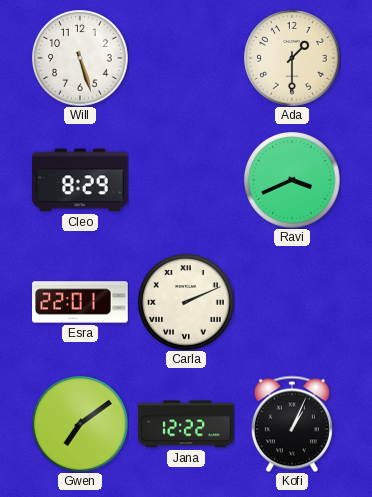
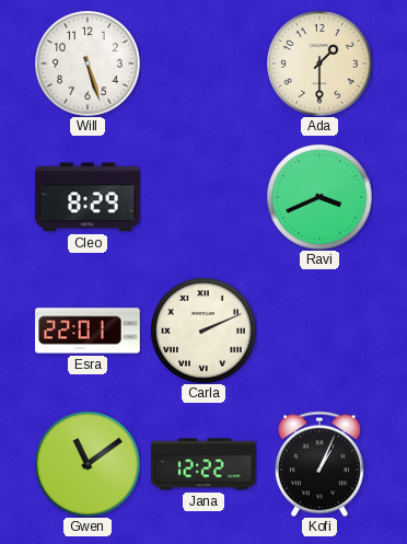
Gwen: 7:09 -> 11:09 (88, 464)
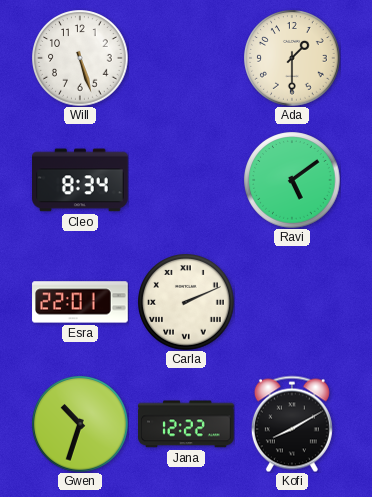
Cleo: 8:29 -> 8:34 (81, 180)
Ravi: 3:41 -> 5:09 (292, 180)
Gwen: 11:09 -> 10:33 (80, 424)
Kofi: 1:04 -> 8:10 (292, 424)
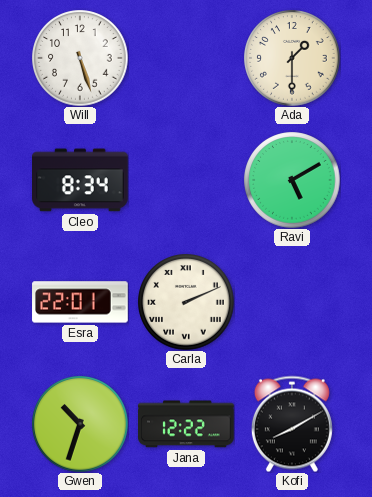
Ravi: 5:09 -> 5:10 (292, 180)
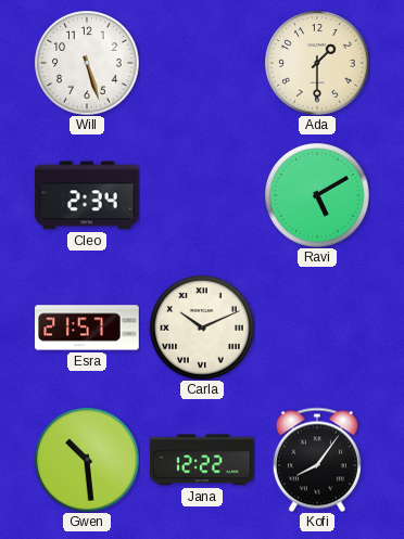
Cleo: 8:34 -> 2:34 (88, 195)
Esra: 22:01 -> 21:57 (87, 328)
Carla: 2:11 -> 10:11 (202, 328)
Gwen: 10:33 -> 10:29 (87, 460)
Kofi: 8:10 -> 8:06 (317, 460)
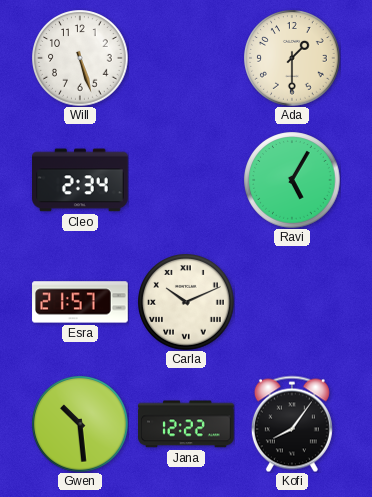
Ravi: 5:10 -> 5:05 (292, 180)
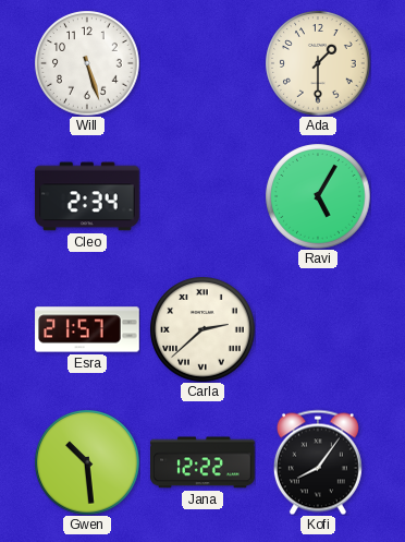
Carla: 10:11 -> 2:38 (202, 329)
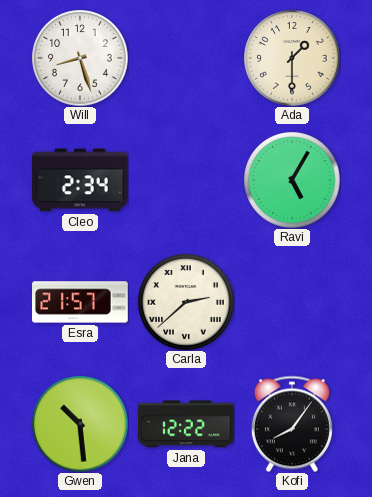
Will: 5:27 -> 8:27 (80, 58)
